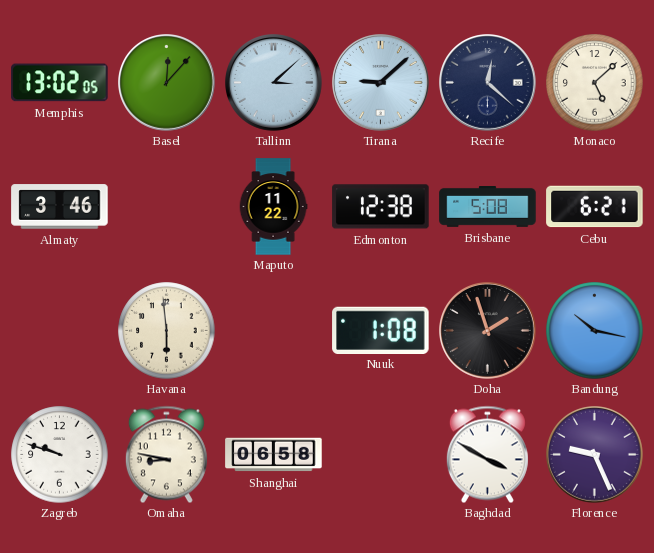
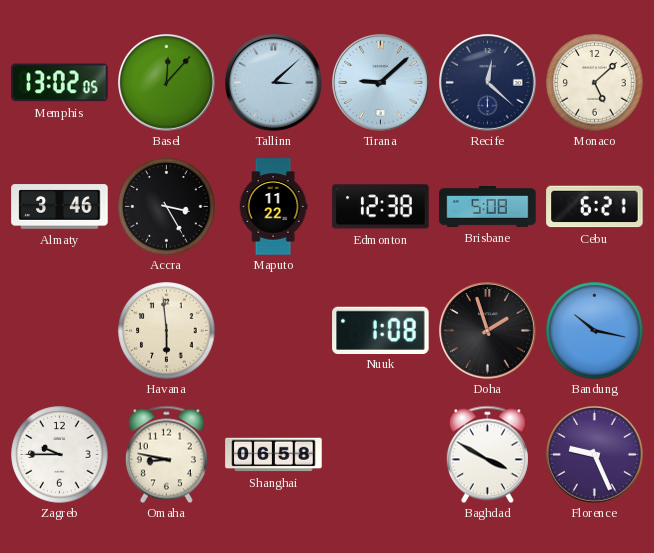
Accra: none -> 3:25 (167, 207)
Zagreb: 9:48 -> 9:45 (60, 455)
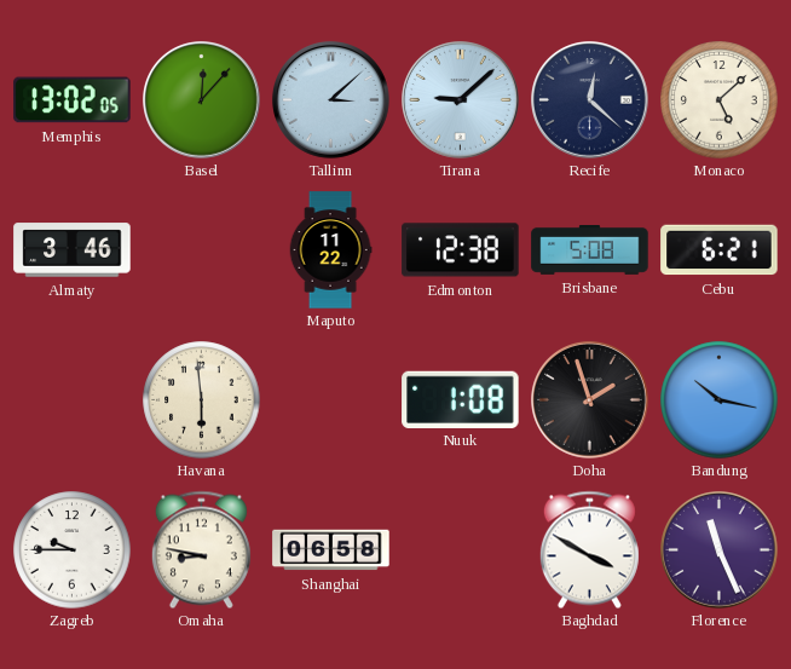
Accra: 3:25 -> none (167, 207)
Florence: 9:26 -> 11:26 (720, 550)
